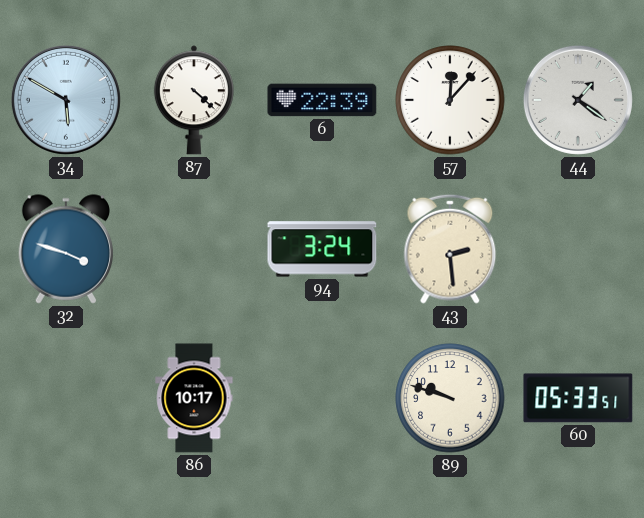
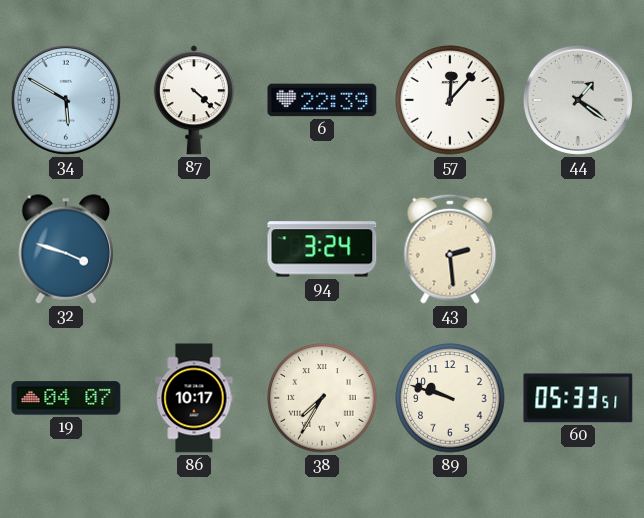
19: none -> 04:07 (66, 398)
38: none -> 7:35 (322, 398)
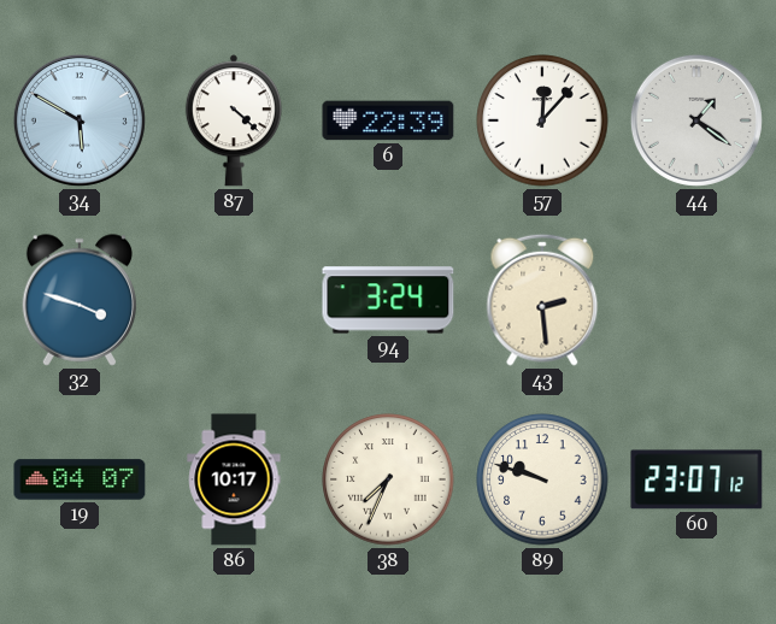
38: 7:35 -> 7:34 (388, 479)
60: 05:33 -> 23:07 (696, 479)
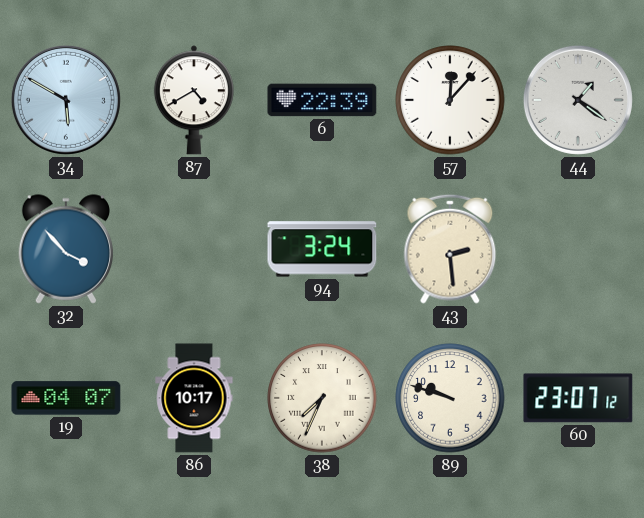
87: 4:22 -> 4:40 (194, 100)
32: 3:48 -> 3:53 (66, 249)
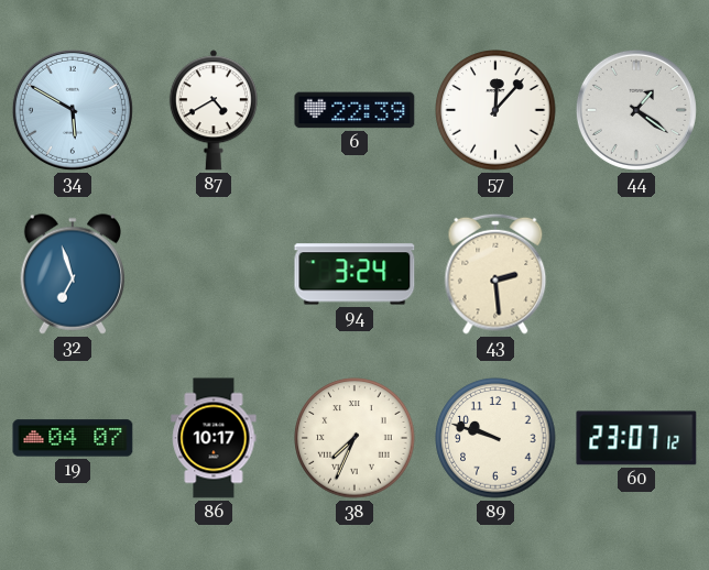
32: 3:53 -> 6:57 (73, 274)
